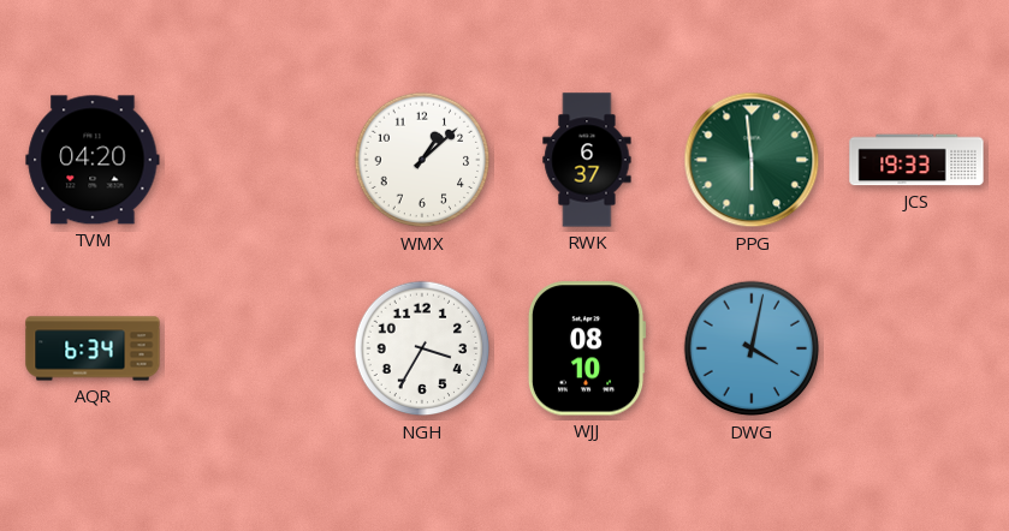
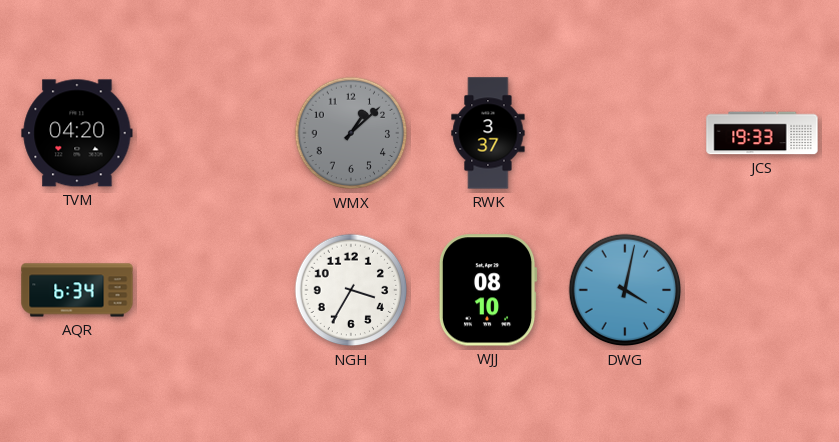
WMX dial: white -> grey (351, 133)
RWK: 6:37 -> 3:37 (488, 133)
PPG: 5:59 -> none (752, 160)
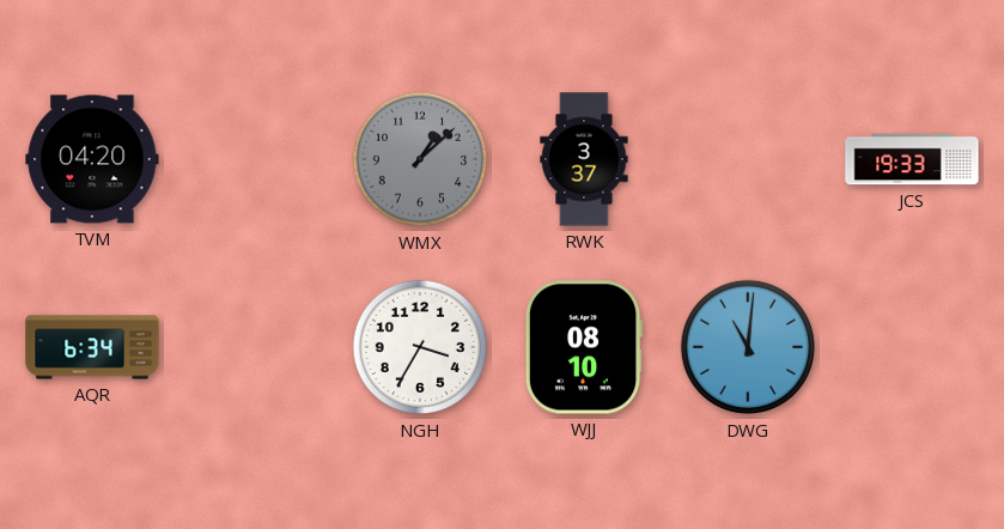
DWG: 4:02 -> 11:01 (748, 347)
